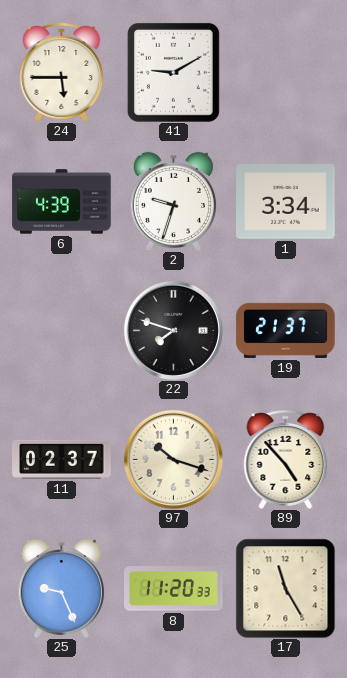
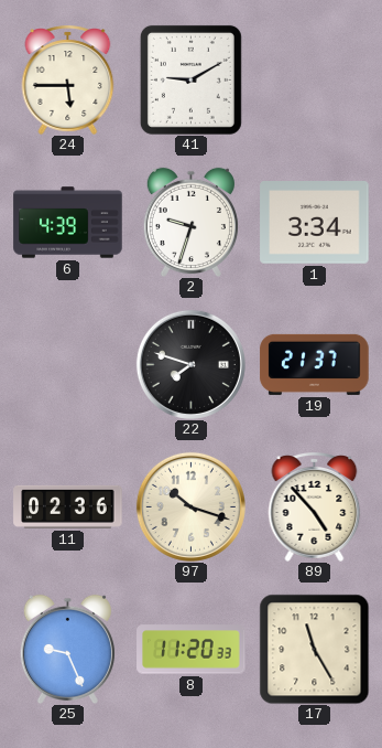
11: 02:37 -> 02:36 (68, 506)
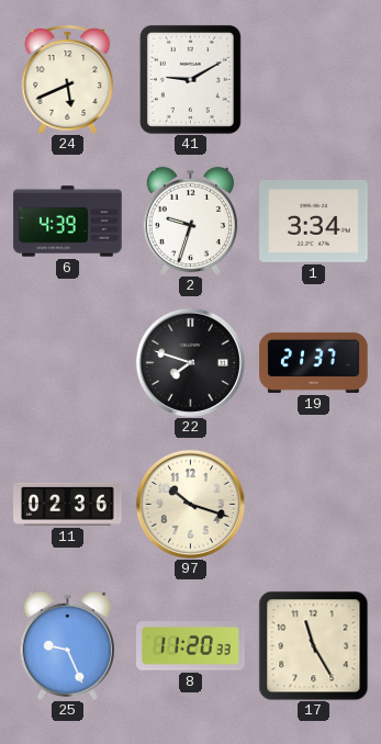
24: 5:45 -> 5:41 (68, 79)
89: 4:53 -> none (315, 506)
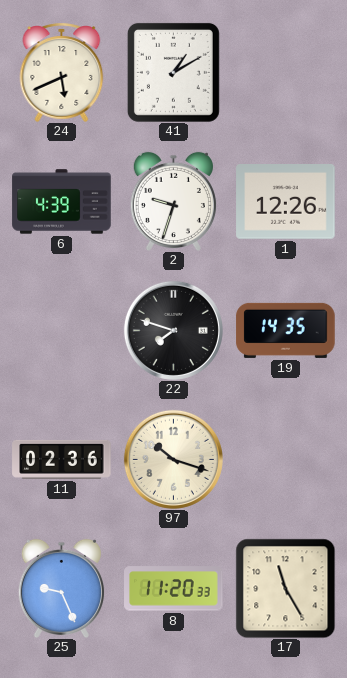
41: 9:10 -> 1:10 (173, 72)
1: 3:34 -> 12:26 (286, 202)
19: 21:37 -> 14:35 (286, 330)
